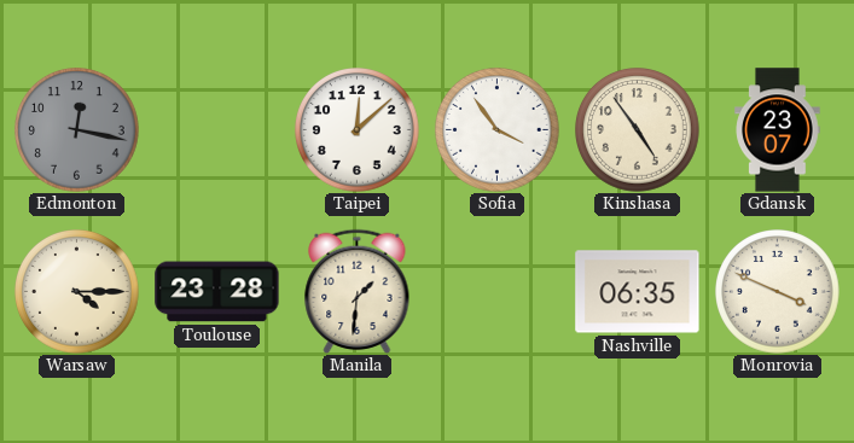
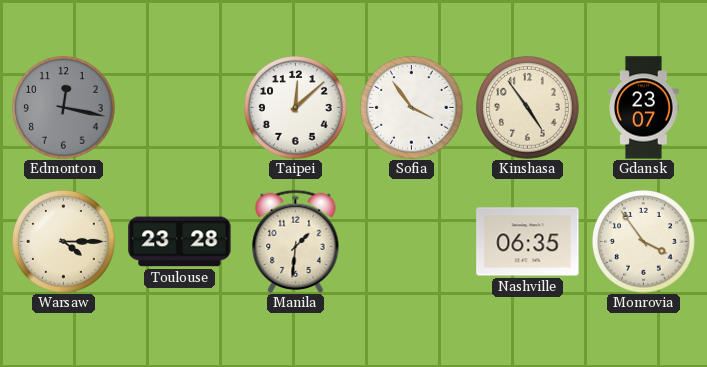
Monrovia: 3:49 -> 3:54 (644, 242)
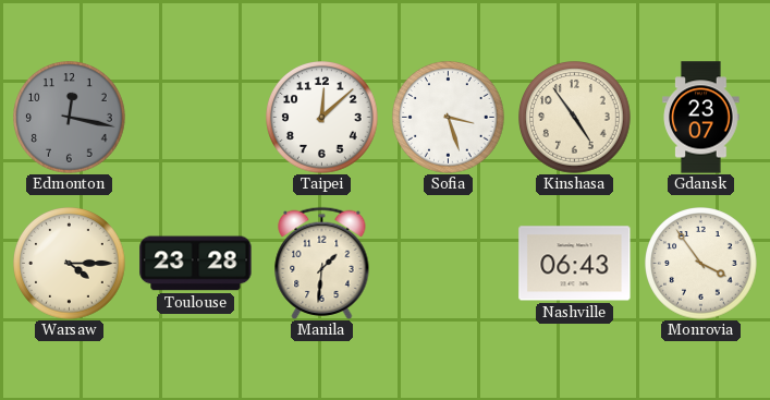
Sofia: 3:54 -> 3:27 (449, 118)
Nashville: 06:35 -> 06:43 (575, 264)
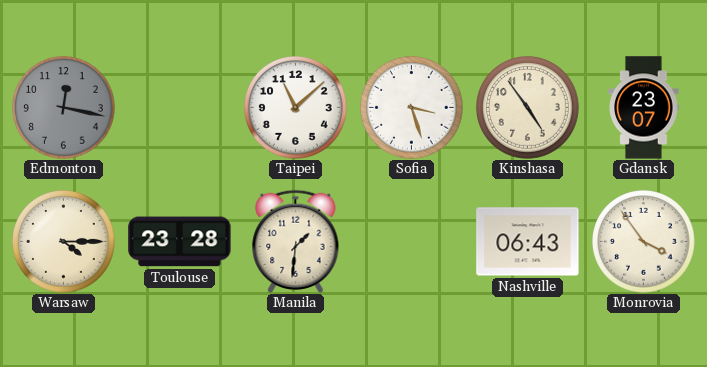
Taipei: 12:08 -> 11:08 (296, 108)
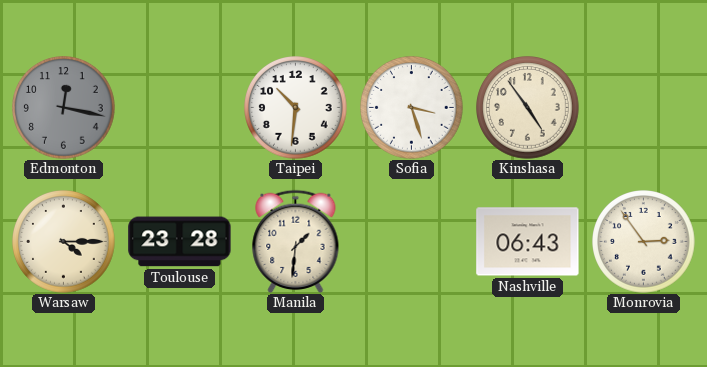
Taipei: 11:08 -> 10:31 (296, 108)
Gdansk: 23:07 -> none (644, 108)
Monrovia: 3:54 -> 2:54 (644, 242)
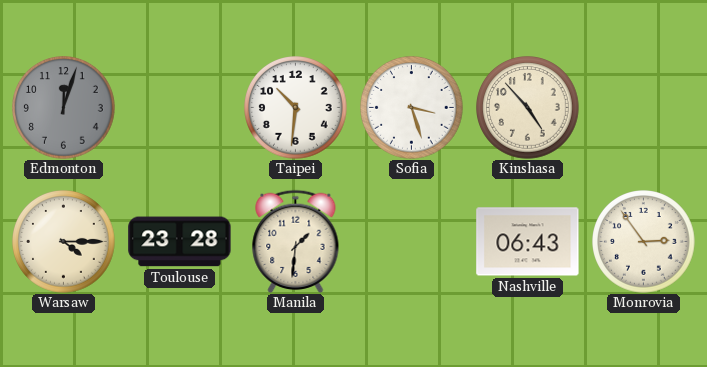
Edmonton: 12:17 -> 12:03 (64, 108)
Kinshasa: 4:54 -> 4:53 (528, 108)
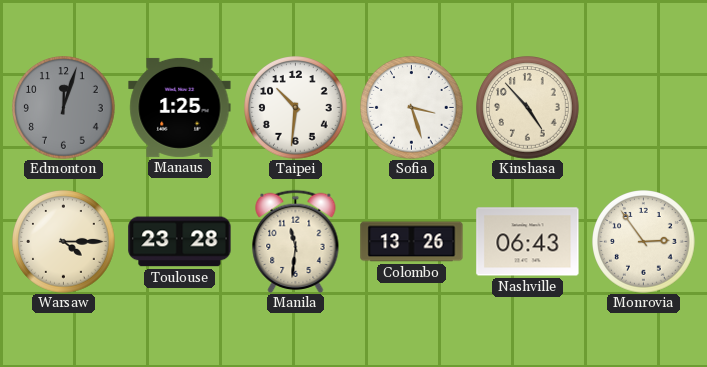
Manaus: none -> 1:25 (180, 107)
Manila: 1:31 -> 11:31 (296, 241)
Colombo: none -> 13:26 (412, 242)
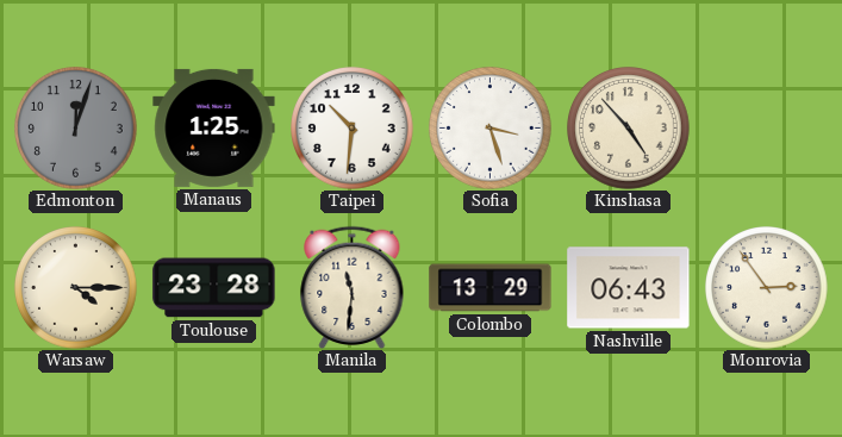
Colombo: 13:26 -> 13:29 (491, 288)
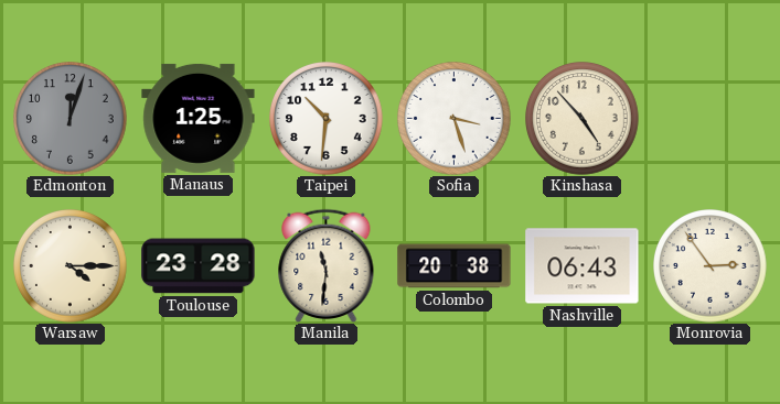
Colombo: 13:29 -> 20:38 (455, 266)
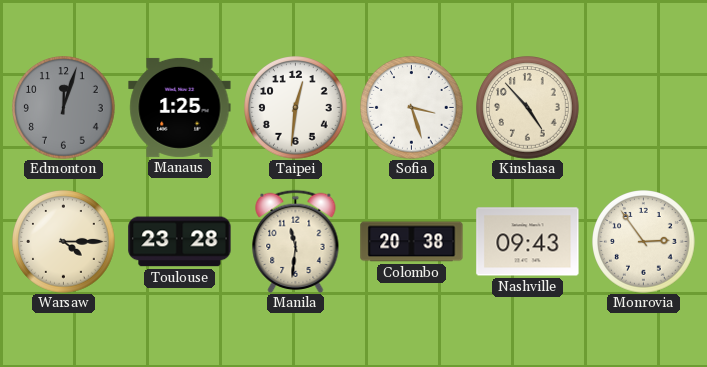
Taipei: 10:31 -> 12:31 (296, 108)
Nashville: 06:43 -> 09:43 (528, 242)
